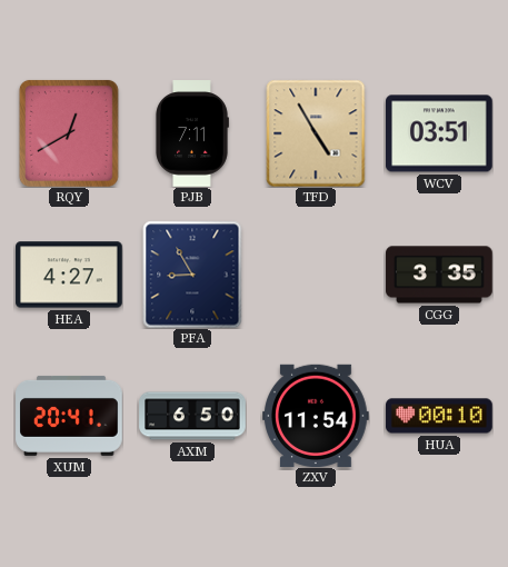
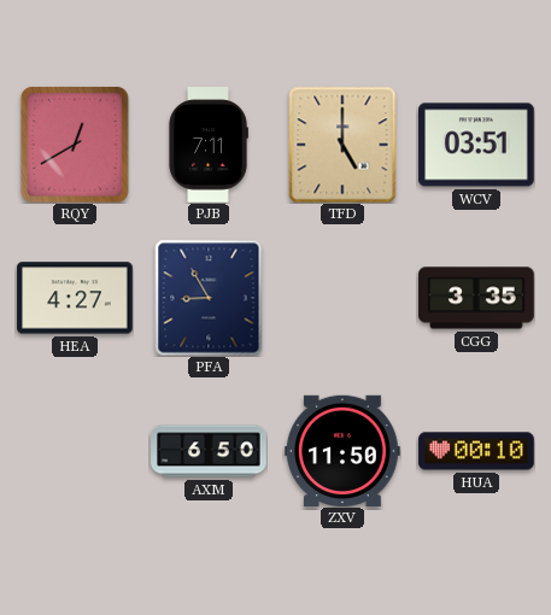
TFD: 4:55 -> 5:00 (342, 145)
XUM: 20:41 -> none (69, 416)
ZXV: 11:54 -> 11:50 (342, 450)
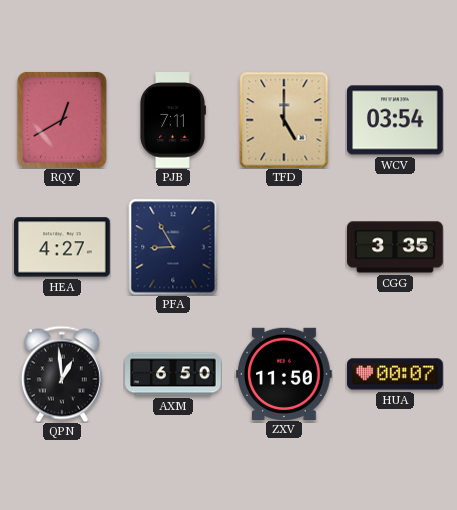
WCV: 03:51 -> 03:54 (396, 120)
QPN: none -> 12:59 (62, 374)
HUA: 00:10 -> 00:07 (395, 374)
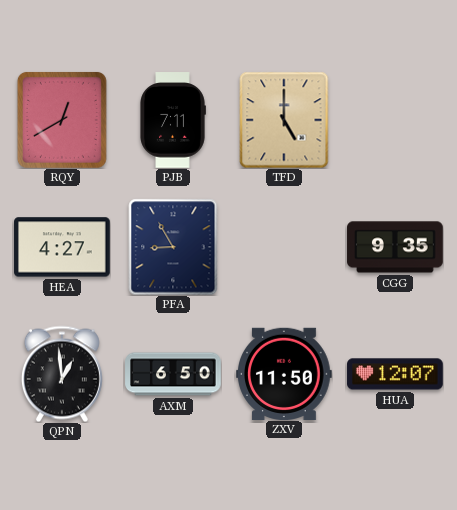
WCV: 03:54 -> none (396, 120)
CGG: 3:35 -> 9:35 (395, 247)
HUA: 00:07 -> 12:07 (395, 374)
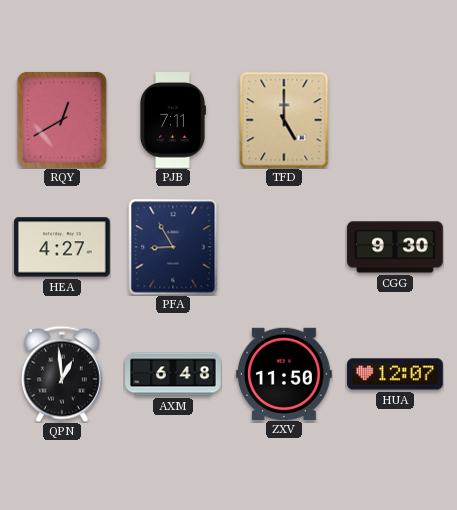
CGG: 9:35 -> 9:30 (395, 247)
AXM: 6:50 -> 6:48 (173, 374)
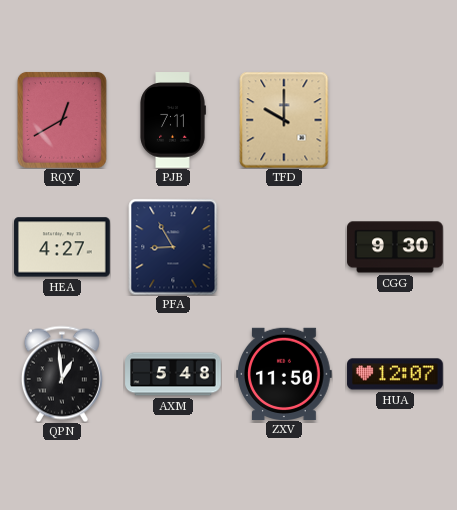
TFD: 5:00 -> 10:00 (284, 120)
AXM: 6:48 -> 5:48 (173, 374)
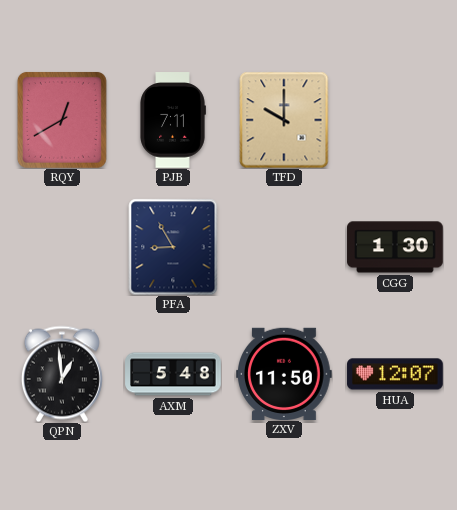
HEA: 4:27 -> none (62, 247)
CGG: 9:30 -> 1:30 (395, 247)
